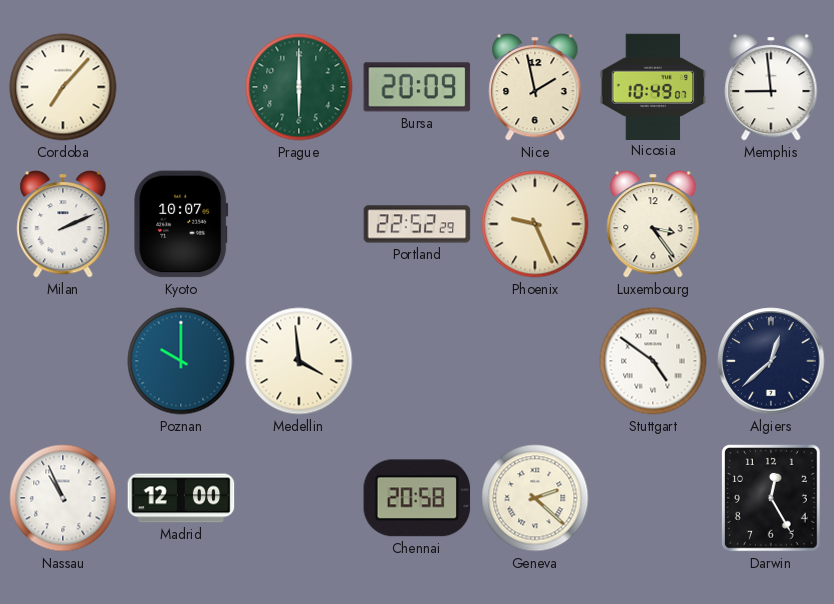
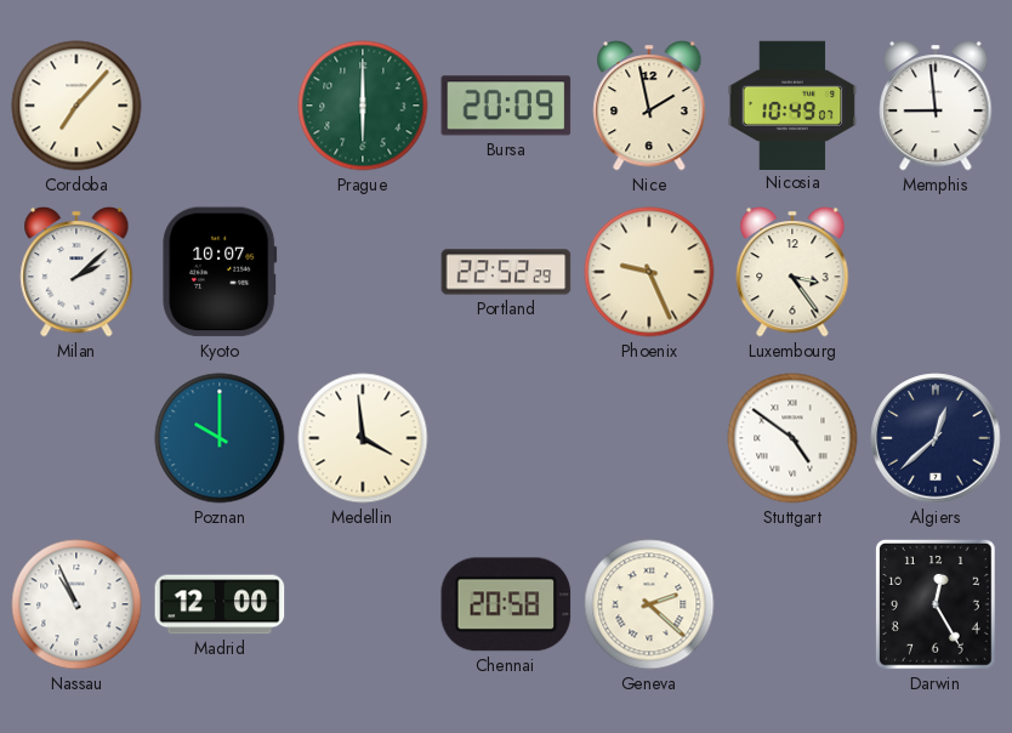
Milan: 2:11 -> 2:08 (76, 272)
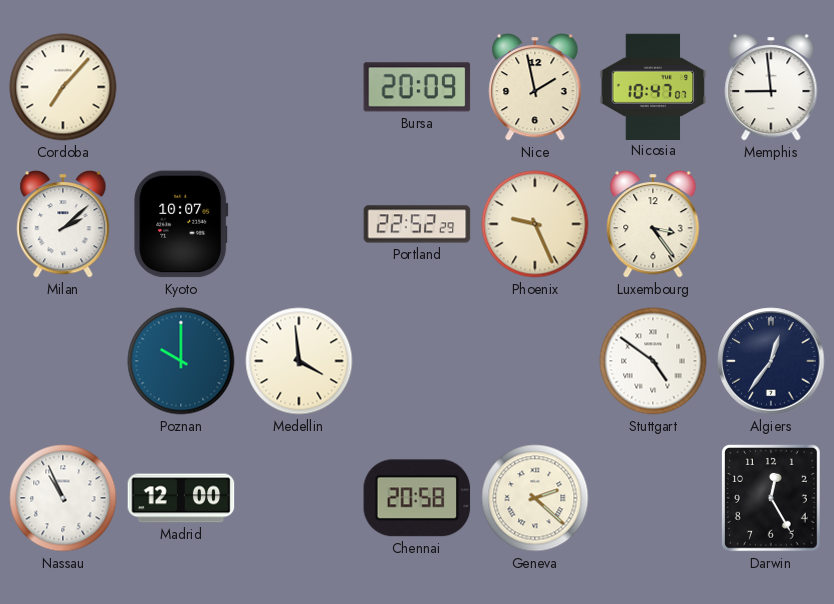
Prague: 6:00 -> none (363, 106)
Nicosia: 10:49 -> 10:47 (653, 86)
Algiers: 12:38 -> 12:36 (771, 361)
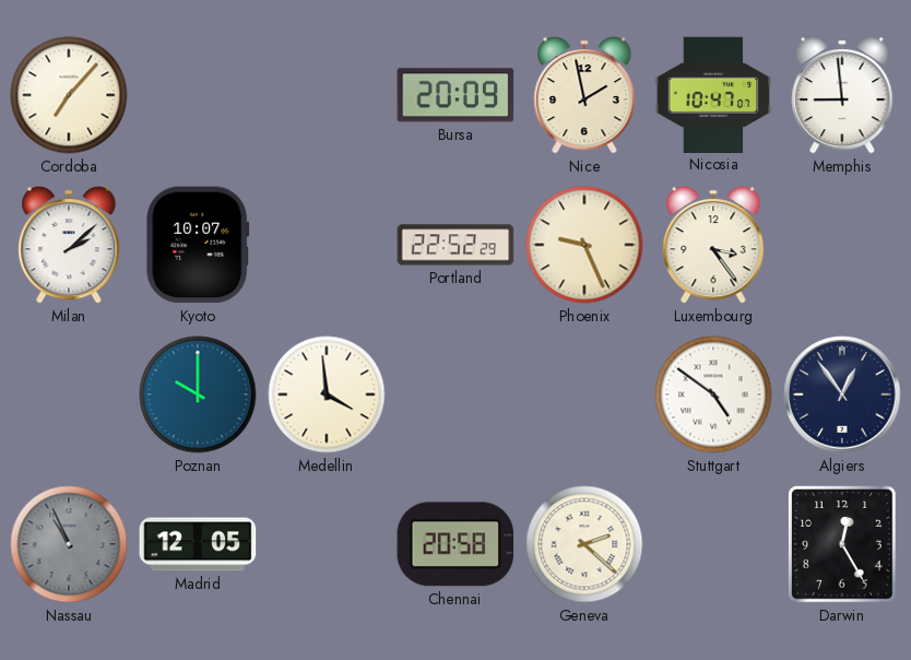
Algiers: 12:36 -> 12:54 (842, 394)
Nassau dial: white -> grey (69, 544)
Madrid: 12:00 -> 12:05 (198, 544)
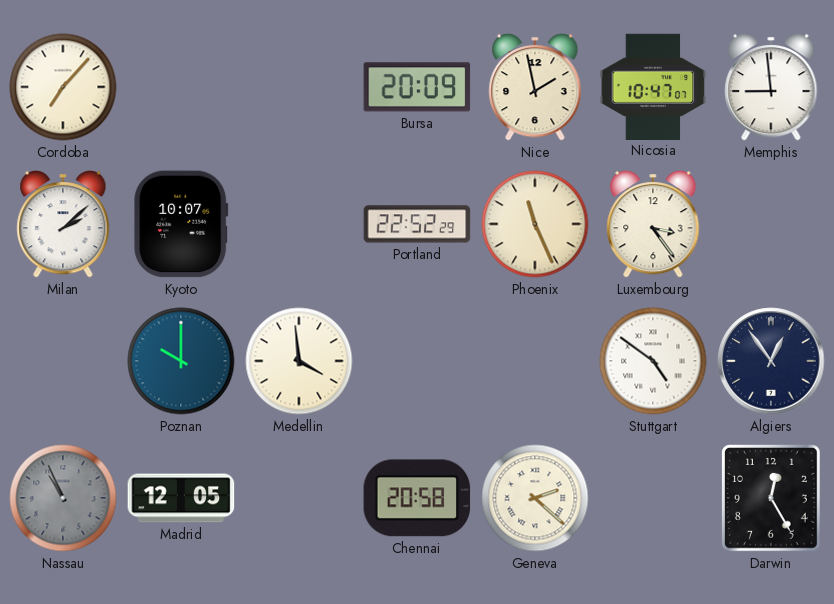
Phoenix: 9:26 -> 11:26 (535, 224)
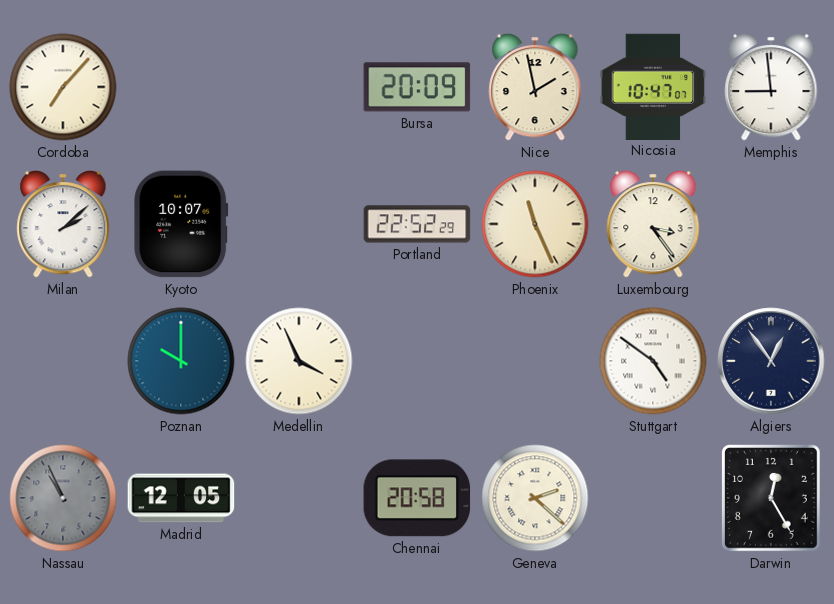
Medellin: 3:59 -> 3:56 (299, 361)
